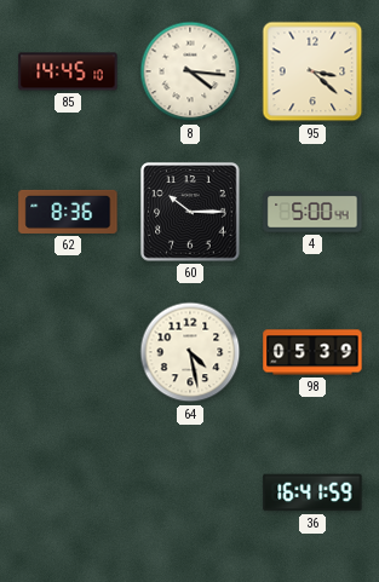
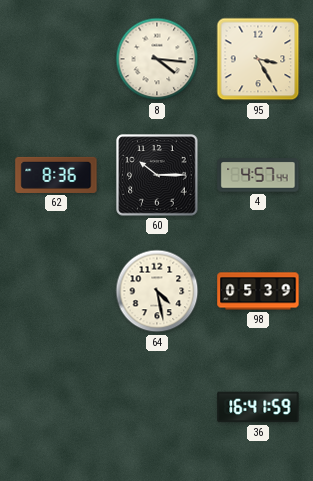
85: 14:45 -> none (68, 71)
95: 3:22 -> 3:25 (258, 59)
4: 5:00 -> 4:57 (258, 175)
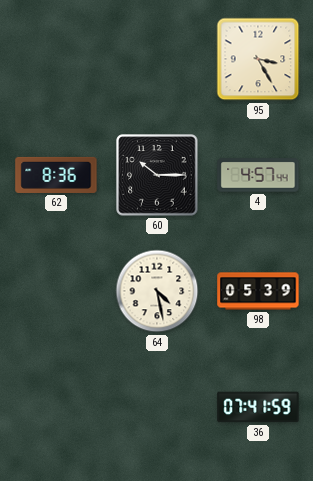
8: 4:16 -> none (157, 59)
36: 16:41 -> 07:41 (258, 407)
